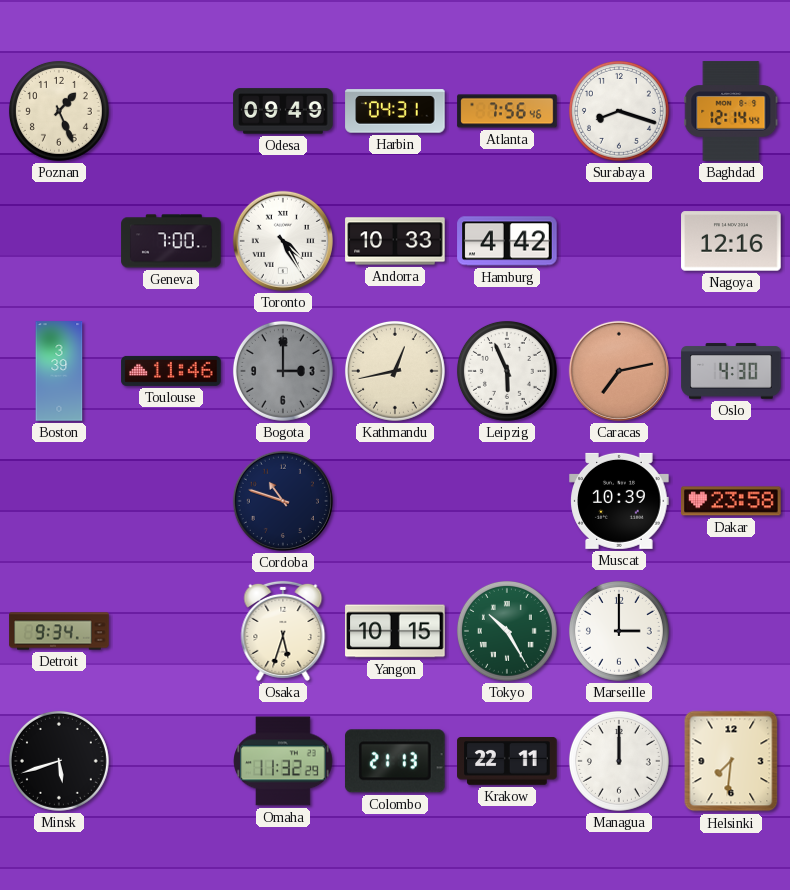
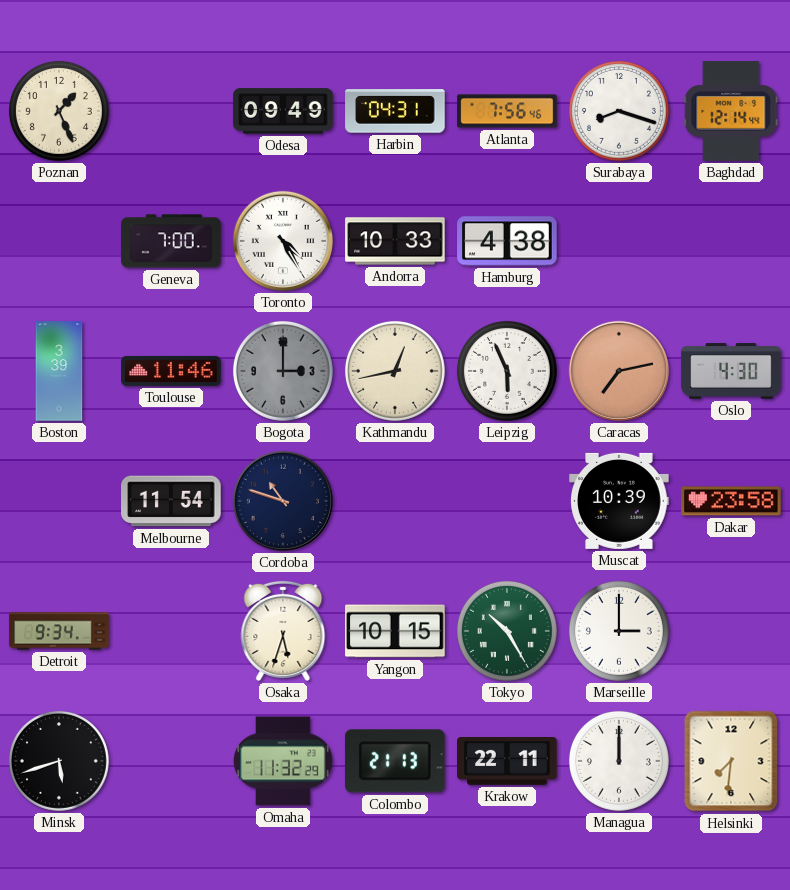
Hamburg: 4:42 -> 4:38 (507, 241)
Nagoya: 12:16 -> none (731, 241)
Melbourne: none -> 11:54 (171, 501)
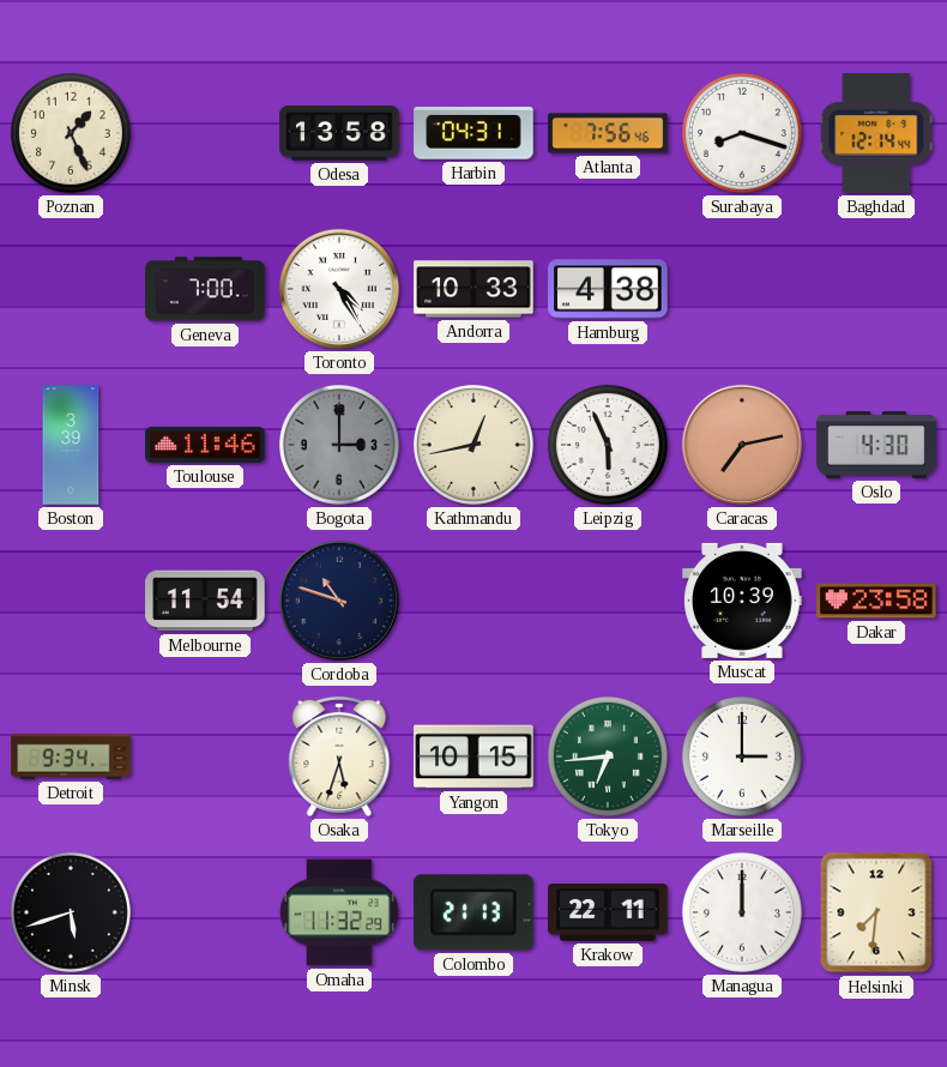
Odesa: 09:49 -> 13:58 (339, 133)
Tokyo: 10:25 -> 6:44 (608, 756)
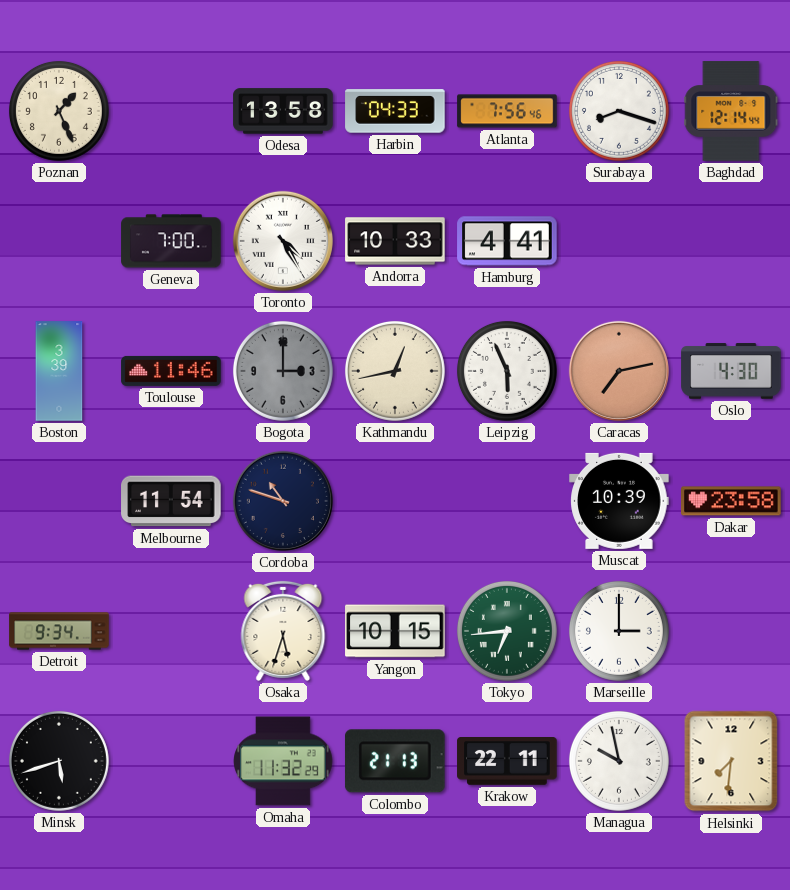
Harbin: 04:31 -> 04:33 (395, 111)
Hamburg: 4:38 -> 4:41 (507, 241)
Managua: 12:00 -> 9:58 (619, 761)
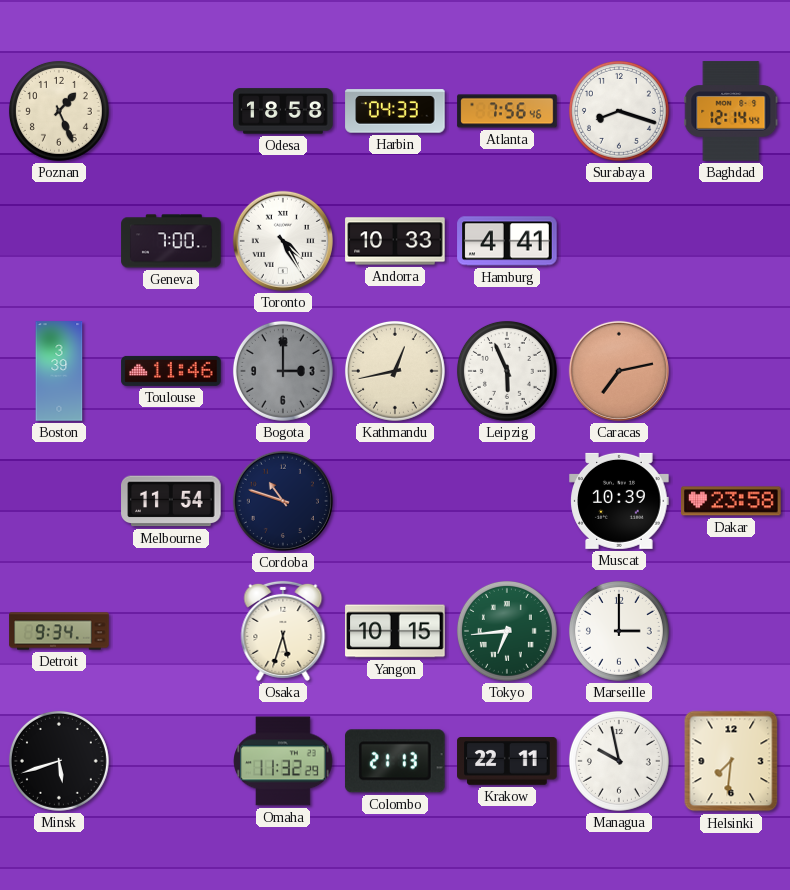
Odesa: 13:58 -> 18:58 (283, 111)
Oslo: 4:30 -> none (731, 371)
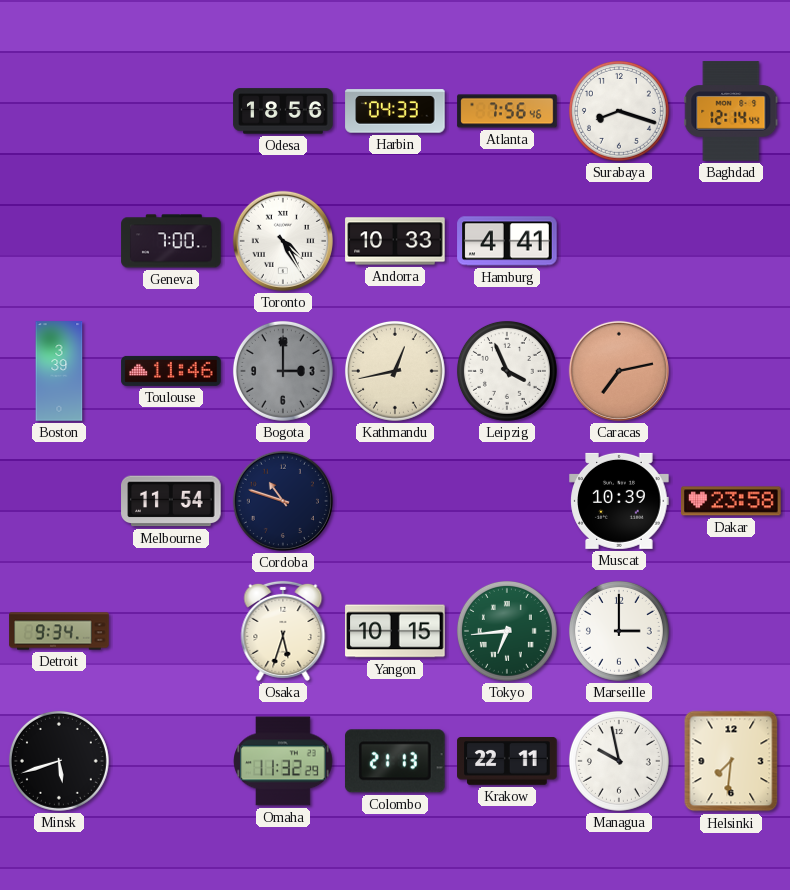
Poznan: 1:26 -> none (59, 111)
Odesa: 18:58 -> 18:56 (283, 111)
Leipzig: 5:56 -> 3:56 (507, 371)
